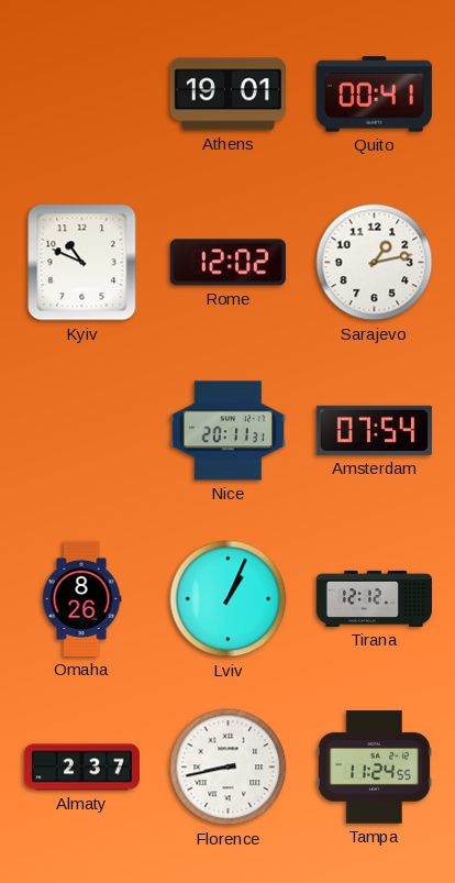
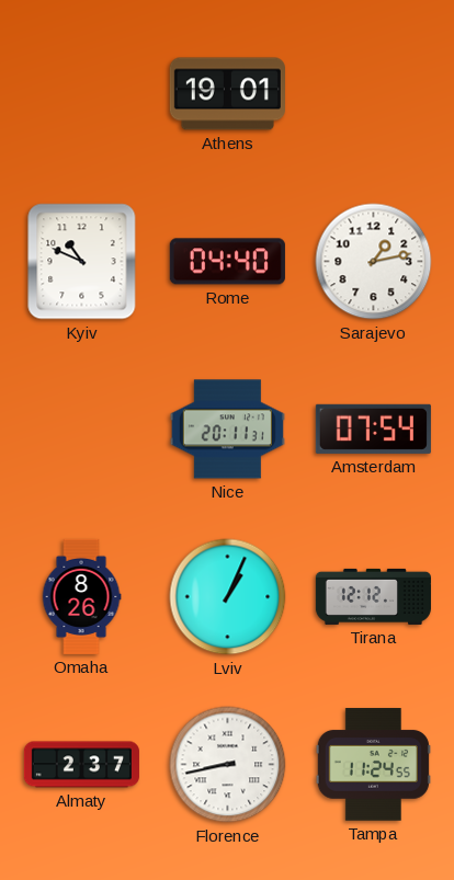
Quito: 00:41 -> none (374, 95)
Rome: 12:02 -> 04:40 (227, 262)
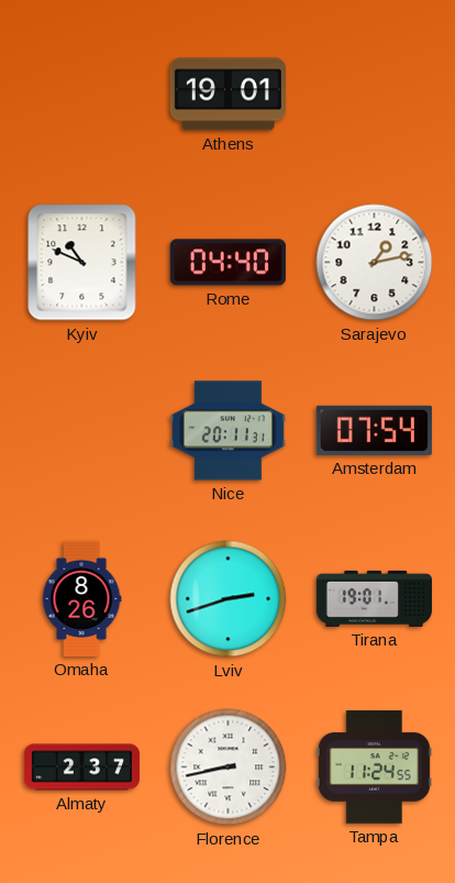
Lviv: 1:04 -> 2:42 (229, 599)
Tirana: 12:12 -> 19:01 (374, 598)
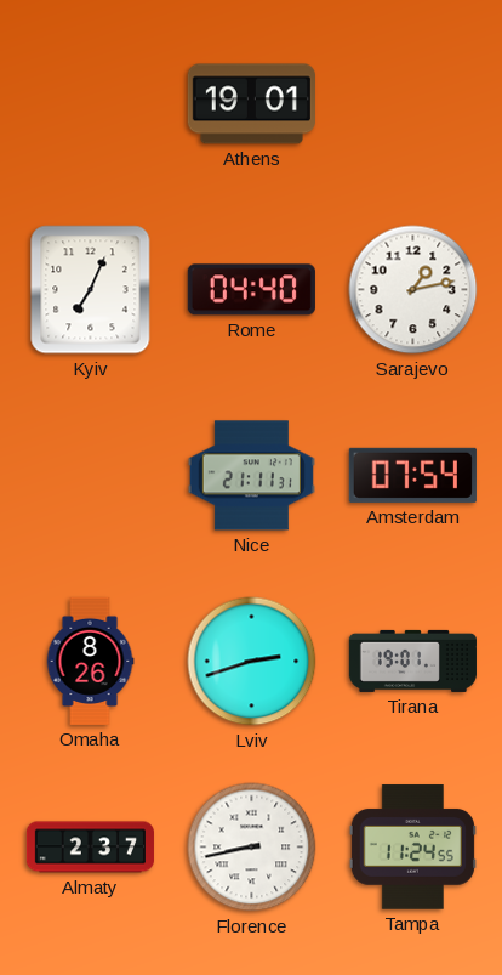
Kyiv: 10:49 -> 7:04 (91, 290)
Nice: 20:11 -> 21:11 (251, 476)
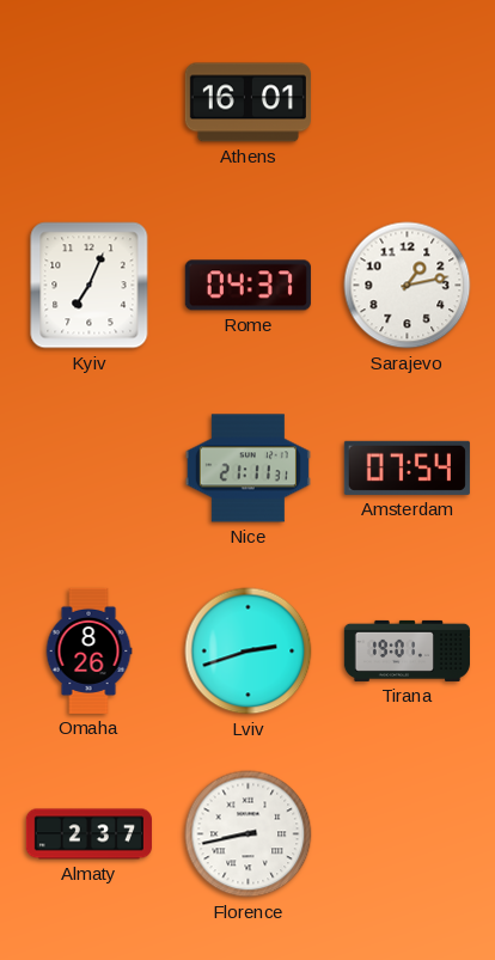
Athens: 19:01 -> 16:01 (247, 103)
Rome: 04:40 -> 04:37 (247, 286)
Tampa: 11:24 -> none (412, 848)
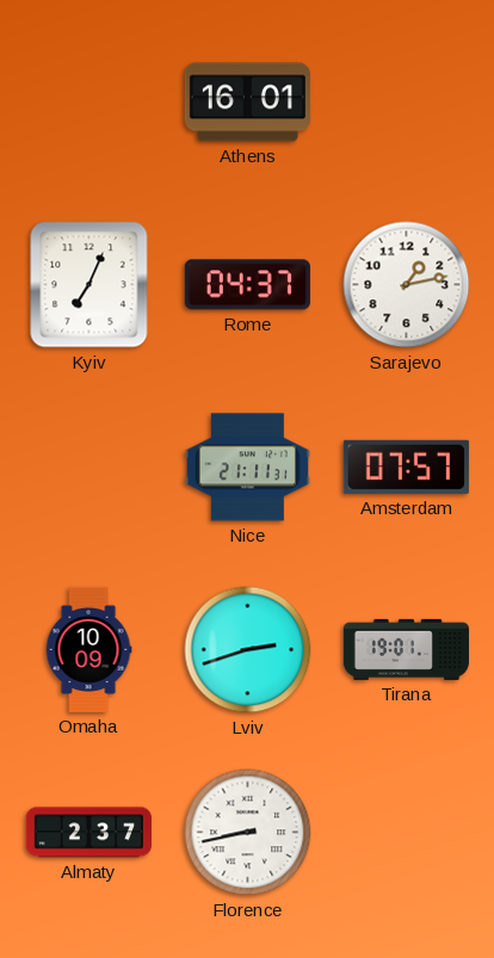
Amsterdam: 07:54 -> 07:57 (406, 466)
Omaha: 8:26 -> 10:09 (88, 649)
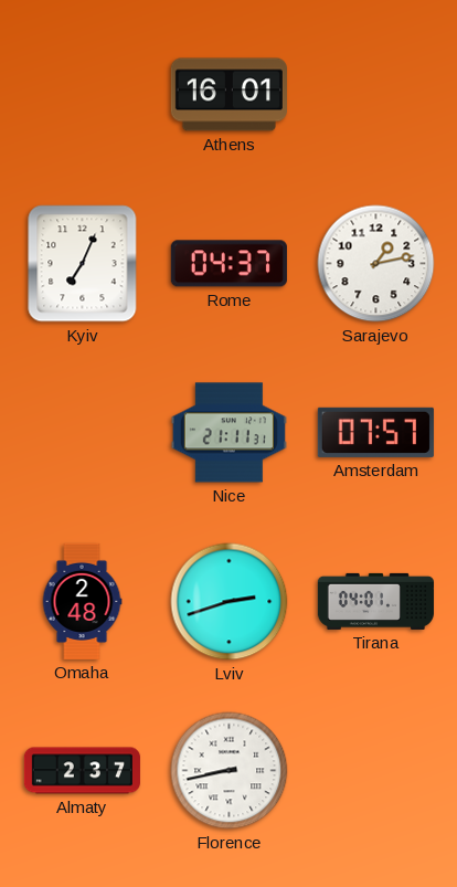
Omaha: 10:09 -> 2:48 (82, 601)
Tirana: 19:01 -> 04:01 (375, 601)
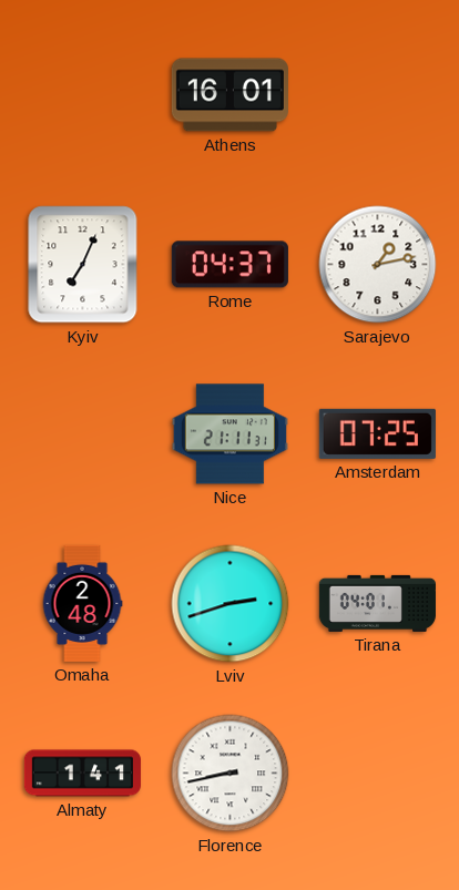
Amsterdam: 07:57 -> 07:25 (377, 433)
Almaty: 2:37 -> 1:41 (82, 774)
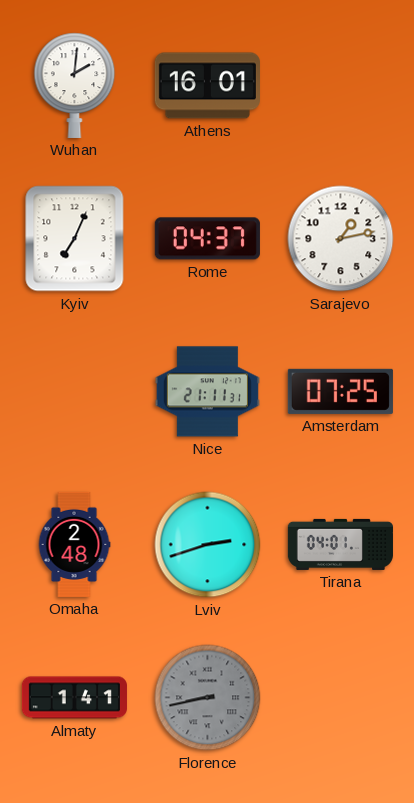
Wuhan: none -> 2:01 (75, 85)
Florence dial: white -> grey (208, 698)
